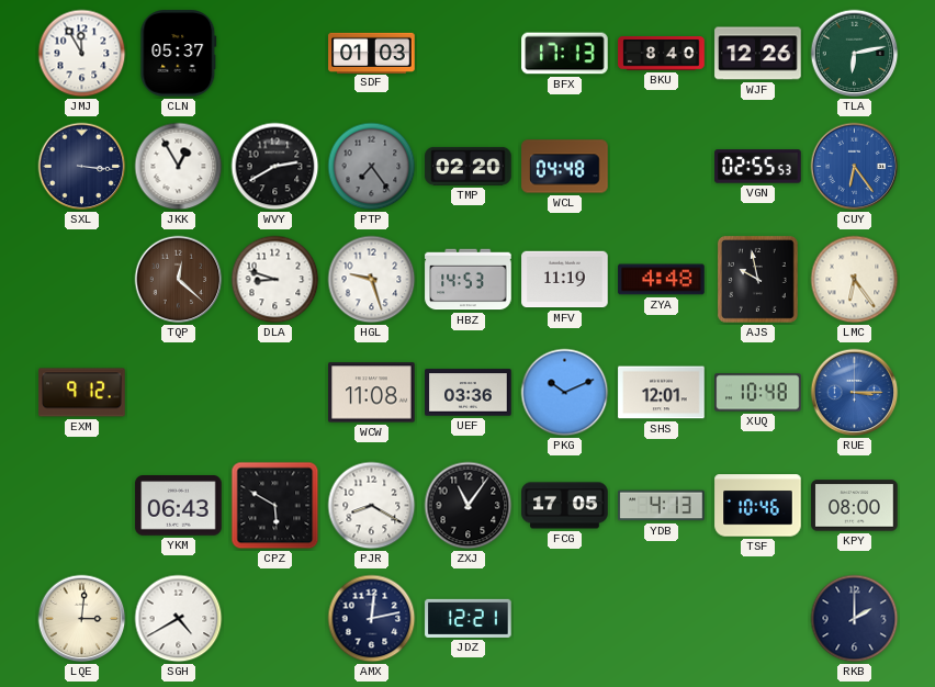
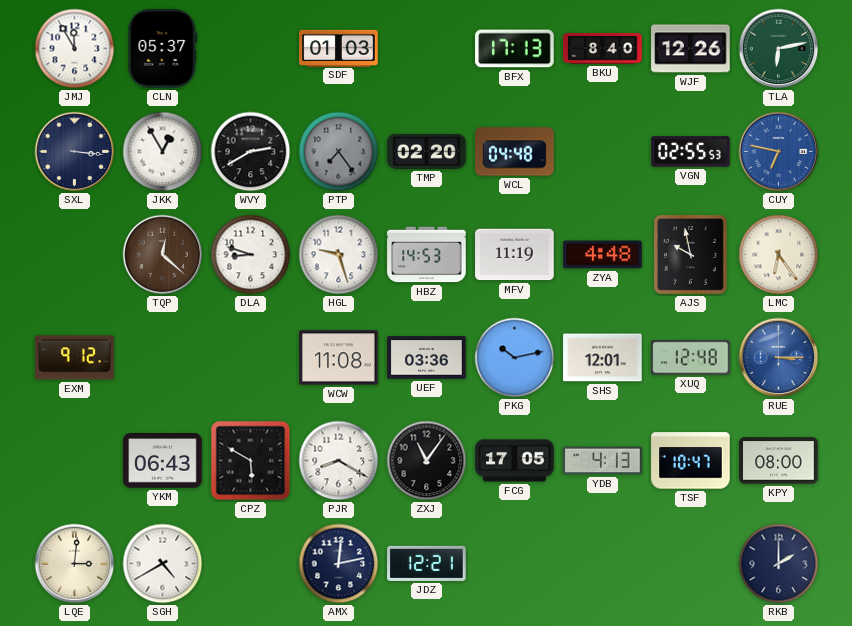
CUY: 6:24 -> 6:47 (779, 152)
PKG: 10:11 -> 10:13 (515, 358)
XUQ: 10:48 -> 12:48 (691, 358)
TSF: 10:46 -> 10:47 (691, 461)
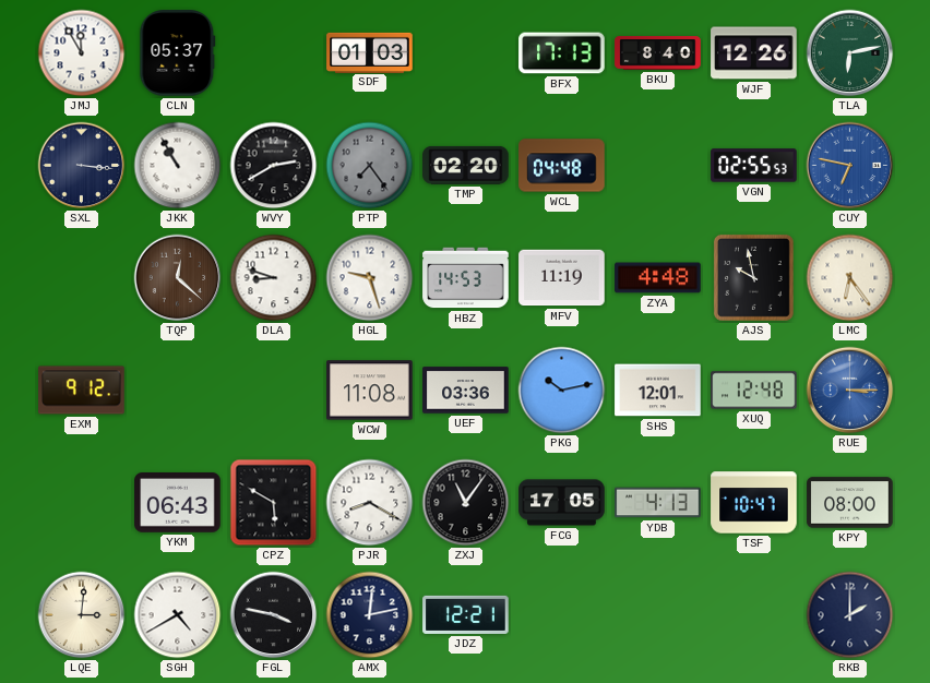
JKK: 12:55 -> 10:55 (178, 166)
FGL: none -> 3:47 (274, 615)
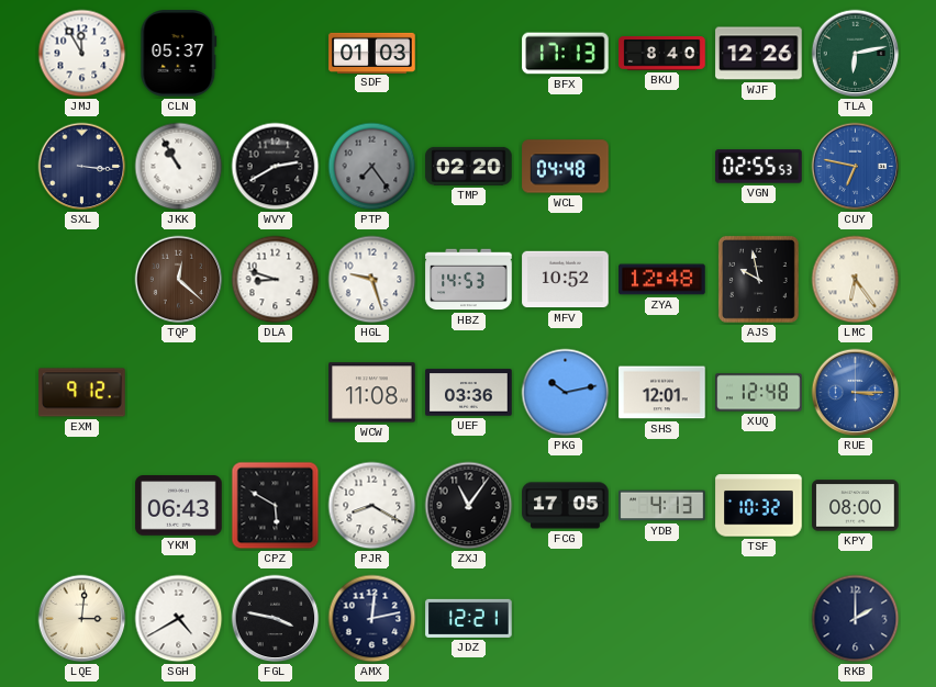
MFV: 11:19 -> 10:52 (566, 280)
ZYA: 4:48 -> 12:48 (662, 280)
TSF: 10:47 -> 10:32 (759, 506)
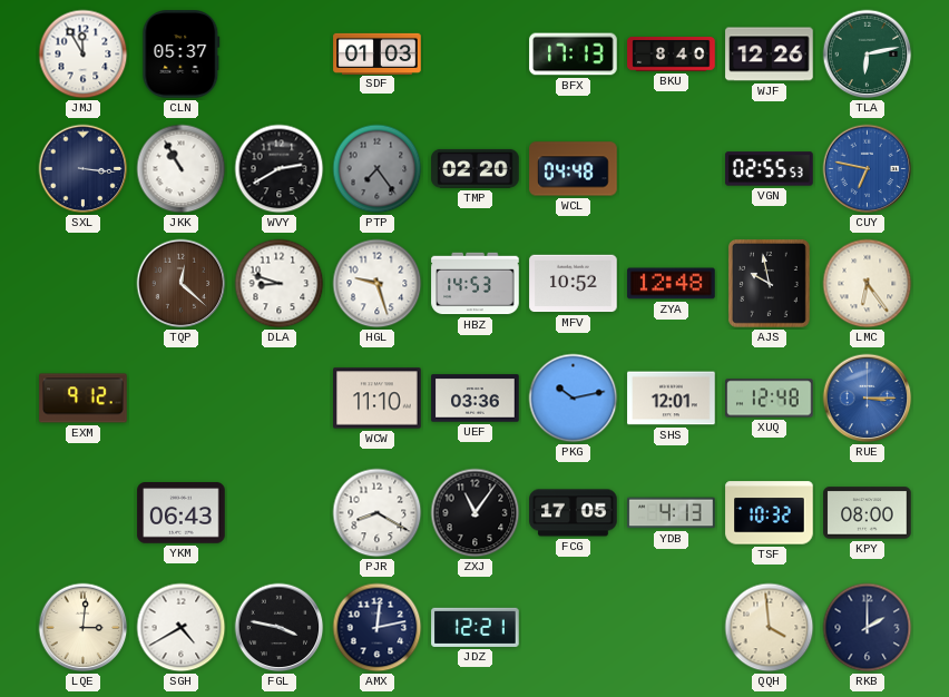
WCW: 11:08 -> 11:10 (378, 399)
CPZ: 5:50 -> none (276, 506)
QQH: none -> 3:59 (770, 628)
